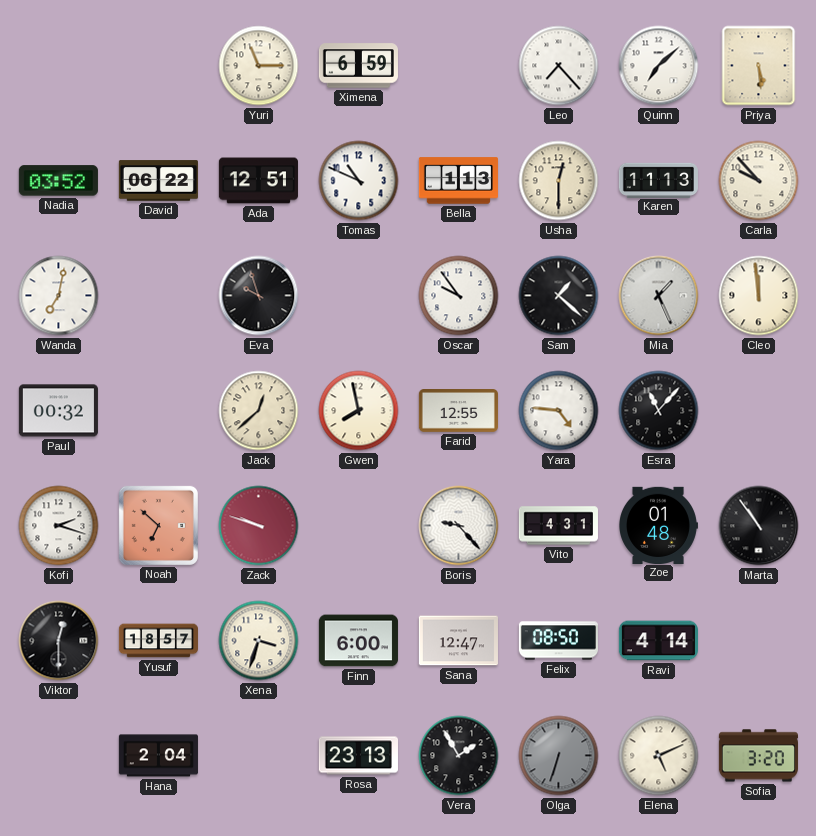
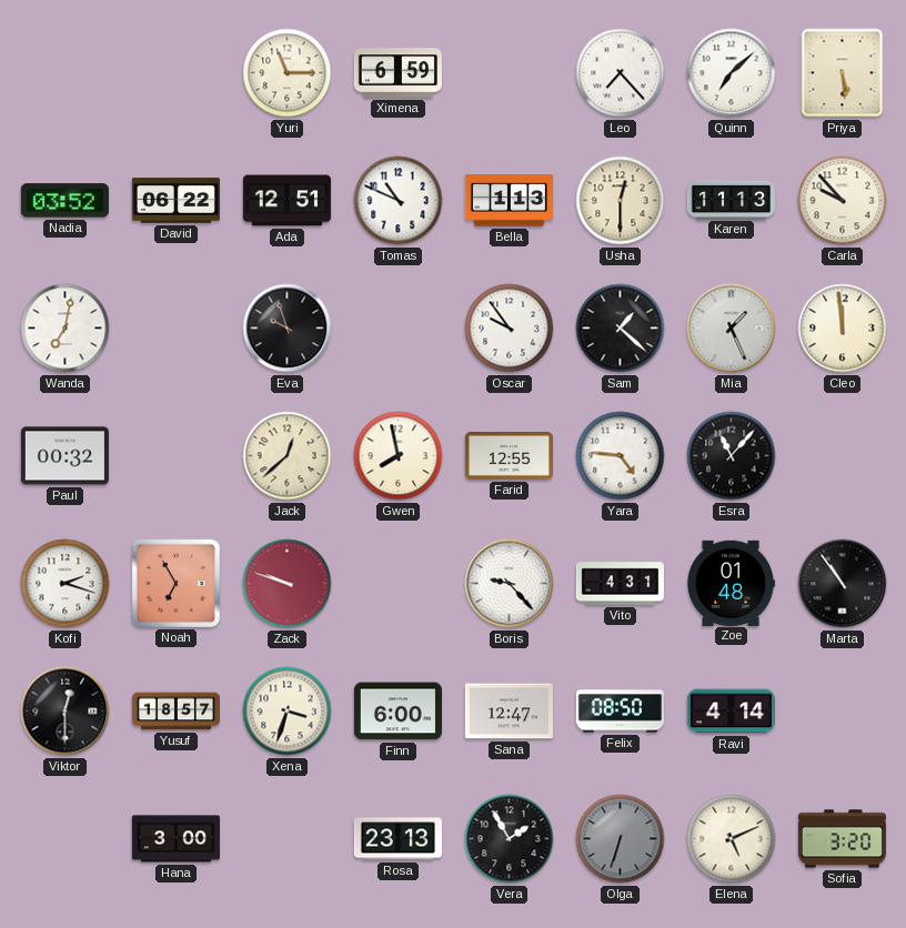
Noah: 6:52 -> 6:55 (175, 583)
Hana: 2:04 -> 3:00 (175, 839)
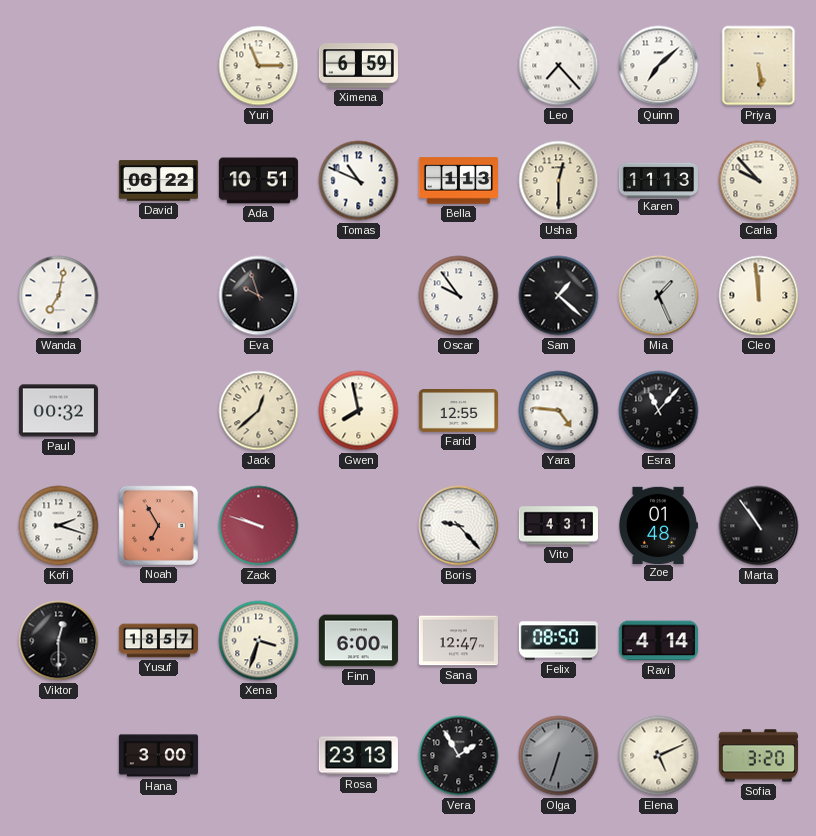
Nadia: 03:52 -> none (64, 201)
Ada: 12:51 -> 10:51 (258, 181)
